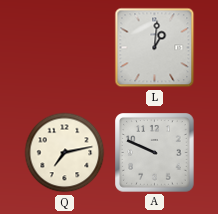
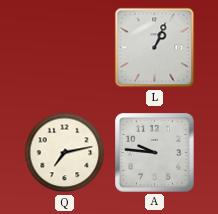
L: 1:01 -> 1:04 (155, 48)
A: 9:49 -> 9:46 (155, 153)
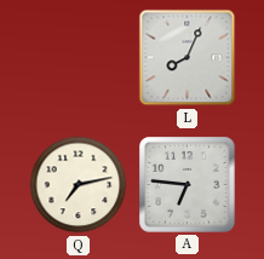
L: 1:04 -> 8:04 (188, 58)
A: 9:46 -> 6:46 (188, 185)
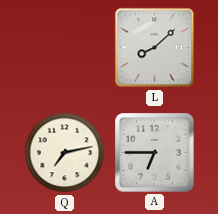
L: 8:04 -> 8:08 (155, 48)
A: 6:46 -> 6:45 (155, 153)
